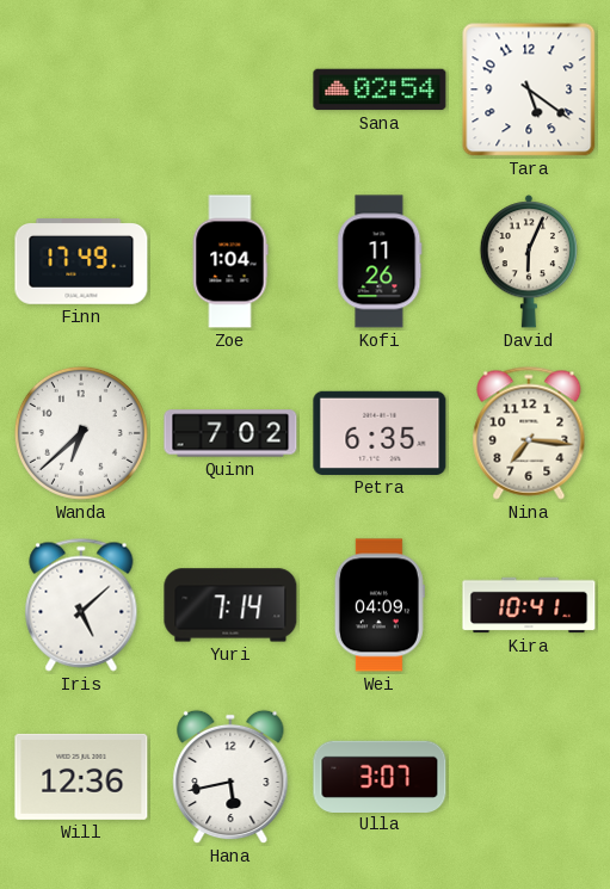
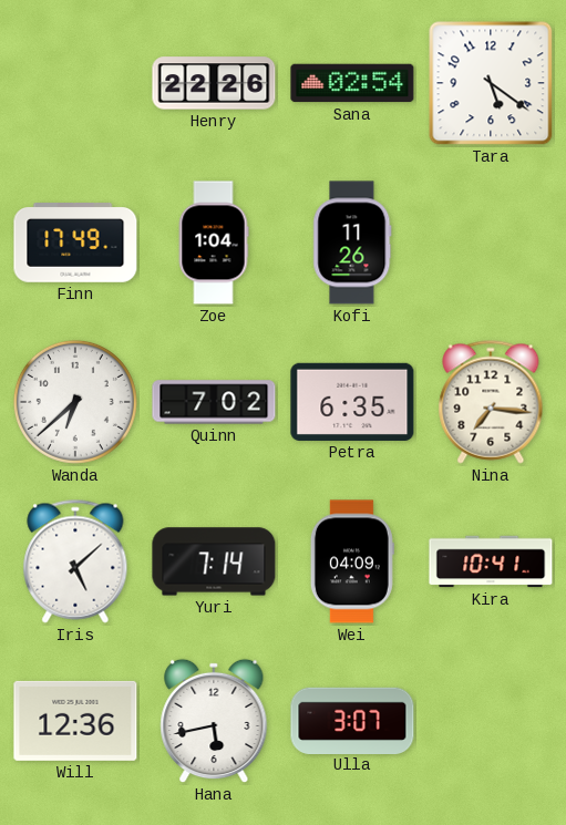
Henry: none -> 22:26 (214, 83)
David: 6:04 -> none (528, 261)
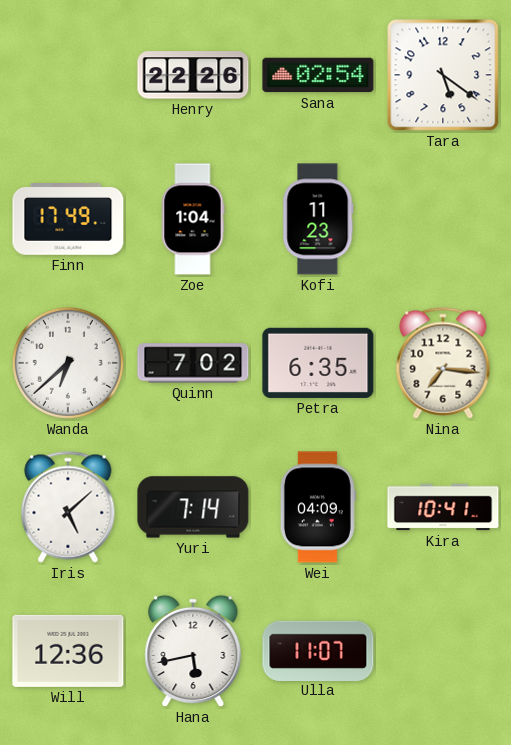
Kofi: 11:26 -> 11:23 (318, 219)
Ulla: 3:07 -> 11:07 (318, 650)
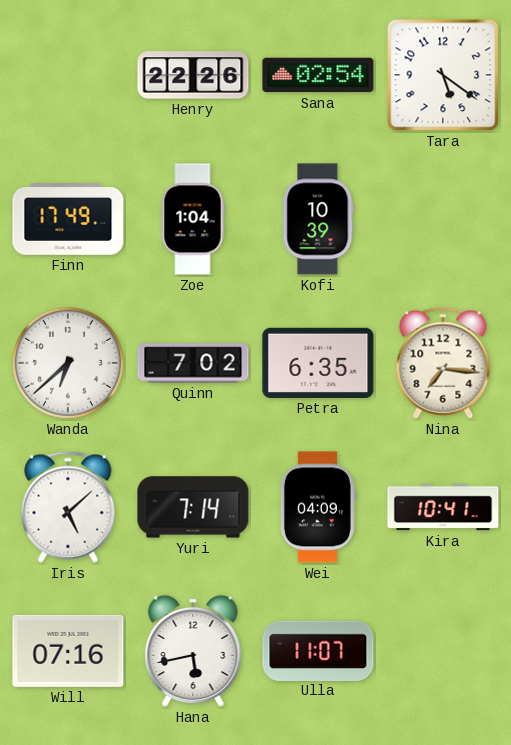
Kofi: 11:23 -> 10:39 (318, 219)
Will: 12:36 -> 07:16 (68, 651)
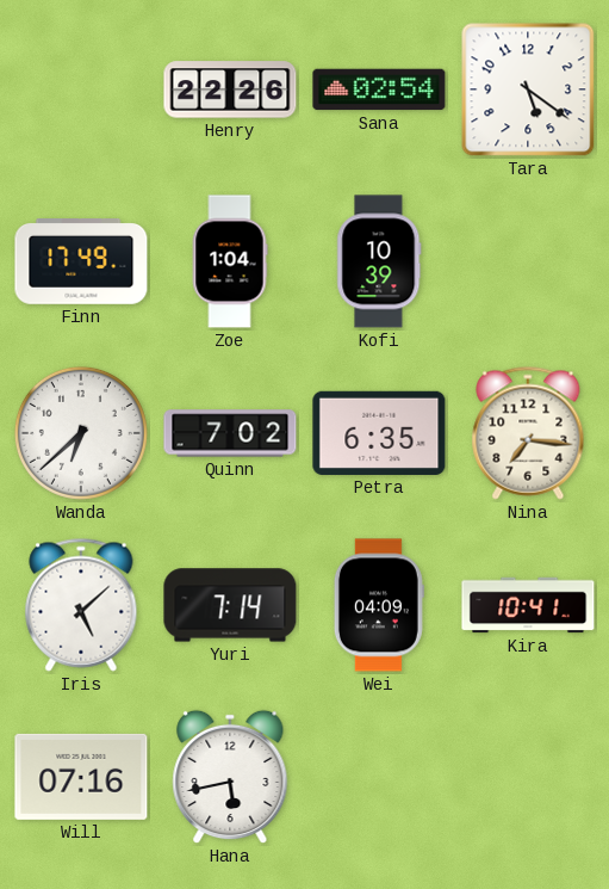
Ulla: 11:07 -> none (318, 650)
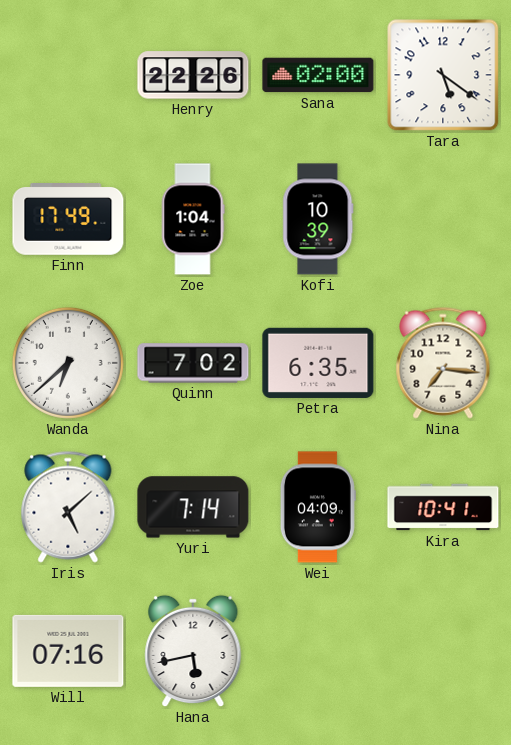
Sana: 02:54 -> 02:00 (318, 75)
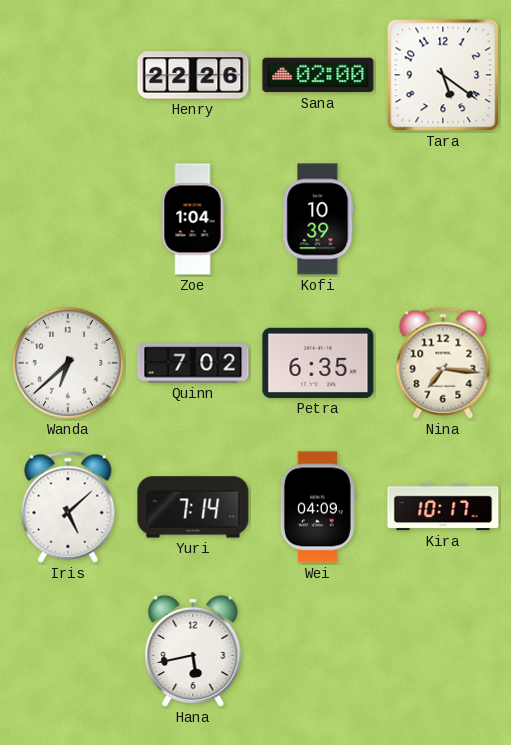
Finn: 17:49 -> none (68, 220)
Kira: 10:41 -> 10:17 (443, 507)
Will: 07:16 -> none (68, 651)
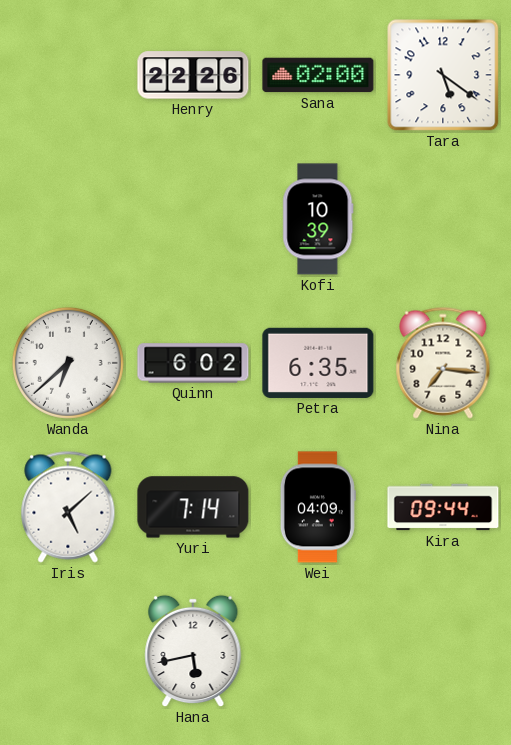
Zoe: 1:04 -> none (193, 219)
Quinn: 7:02 -> 6:02 (193, 363)
Kira: 10:17 -> 09:44 (443, 507)
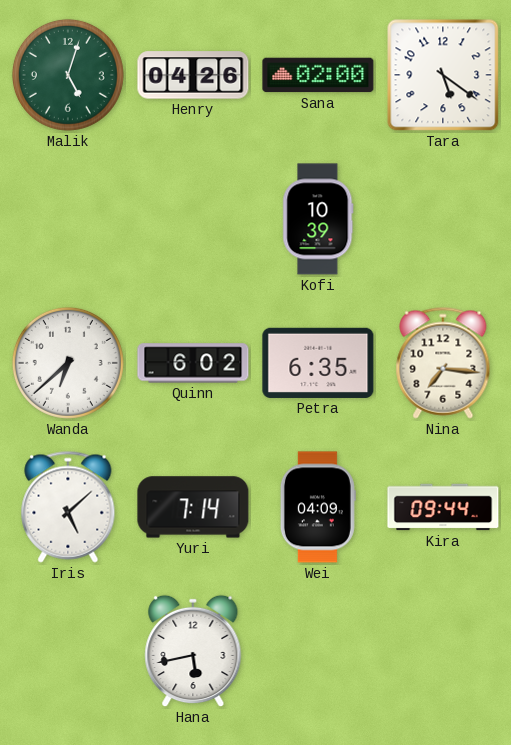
Malik: none -> 5:03 (68, 75)
Henry: 22:26 -> 04:26 (193, 75)
